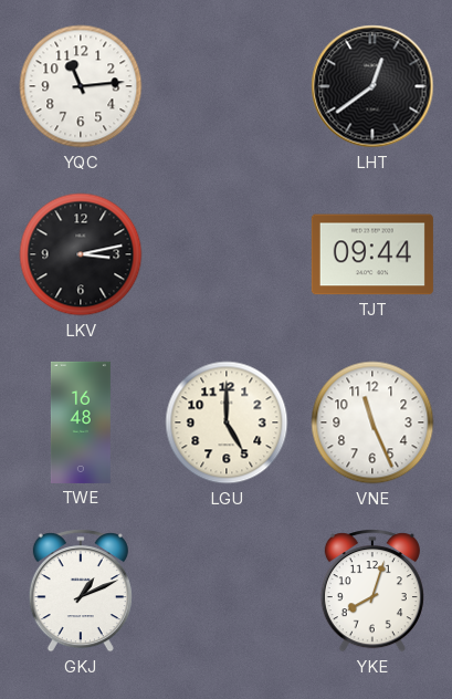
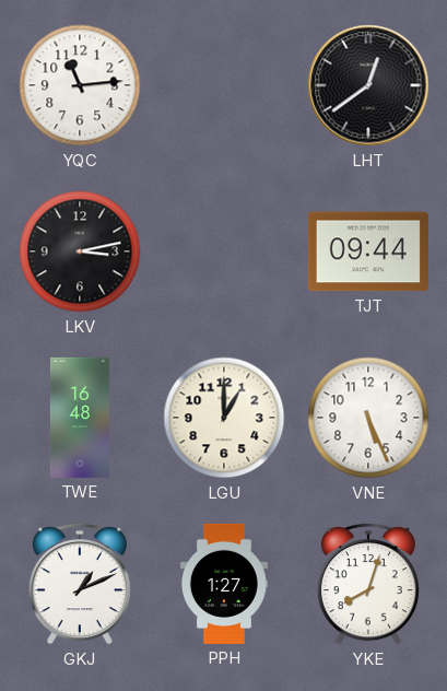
LGU: 5:00 -> 1:00 (224, 418)
VNE: 11:26 -> 5:26 (368, 418)
PPH: none -> 1:27 (224, 584)
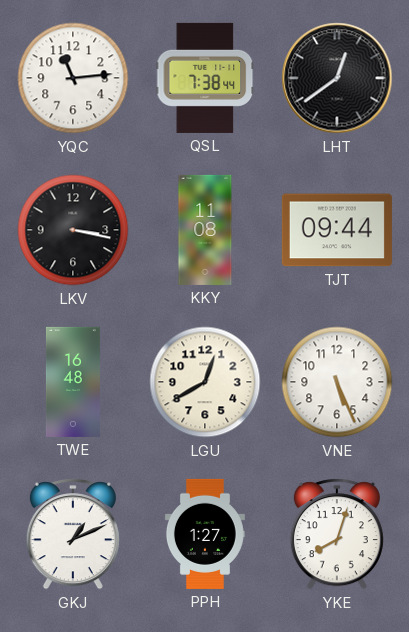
QSL: none -> 7:38 (205, 78)
LKV: 3:13 -> 3:17 (73, 230)
KKY: none -> 11:08 (205, 230)
LGU: 1:00 -> 12:40 (205, 382)
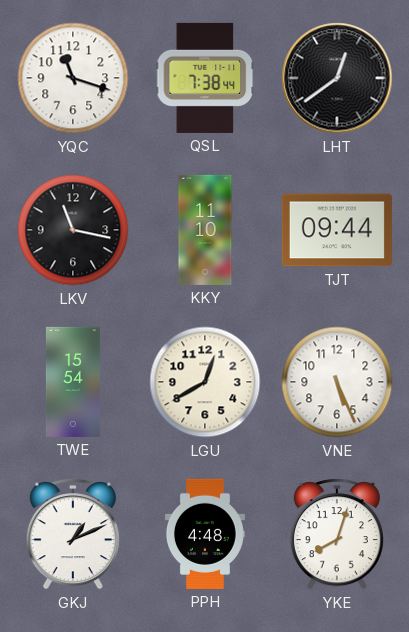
YQC: 11:14 -> 11:18 (73, 78)
LKV: 3:17 -> 11:17 (73, 230)
KKY: 11:08 -> 11:10 (205, 230)
TWE: 16:48 -> 15:54 (73, 382)
PPH: 1:27 -> 4:48 (205, 534)
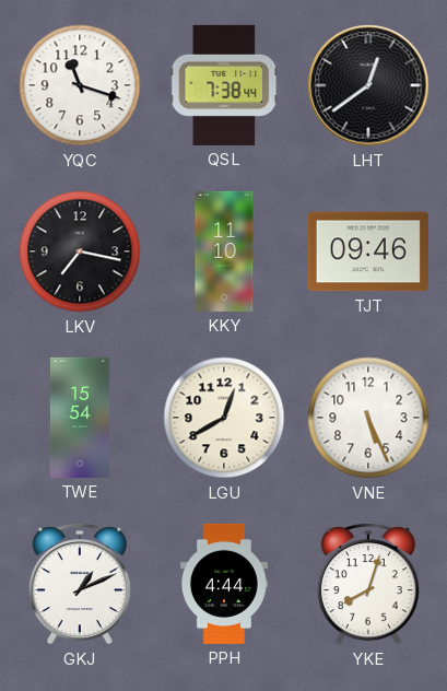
LKV: 11:17 -> 7:17 (80, 251)
TJT: 09:44 -> 09:46 (368, 251)
PPH: 4:48 -> 4:44 (224, 584)
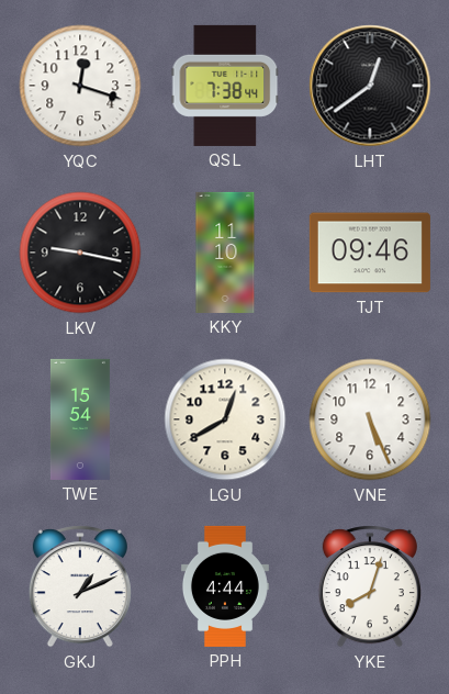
YQC: 11:18 -> 12:18 (80, 86)
LKV: 7:17 -> 9:17 (80, 253)
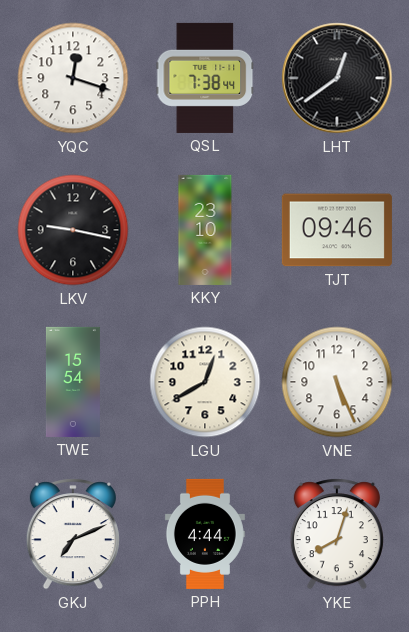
KKY: 11:10 -> 23:10 (205, 230)
GKJ: 1:11 -> 7:11 (73, 534)
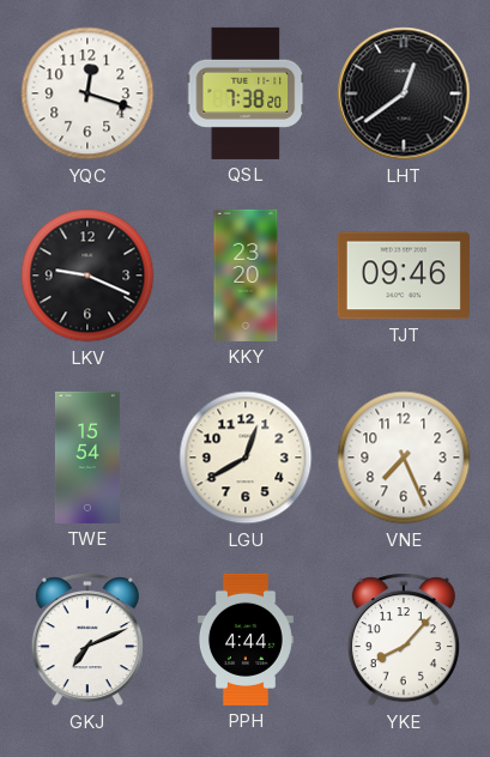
QSL: 7:38:44 -> 7:38:20 (246, 93)
LKV: 9:17 -> 9:19 (87, 275)
KKY: 23:10 -> 23:20 (246, 275)
VNE: 5:26 -> 7:26 (404, 458)
YKE: 8:03 -> 8:07 (404, 640)
